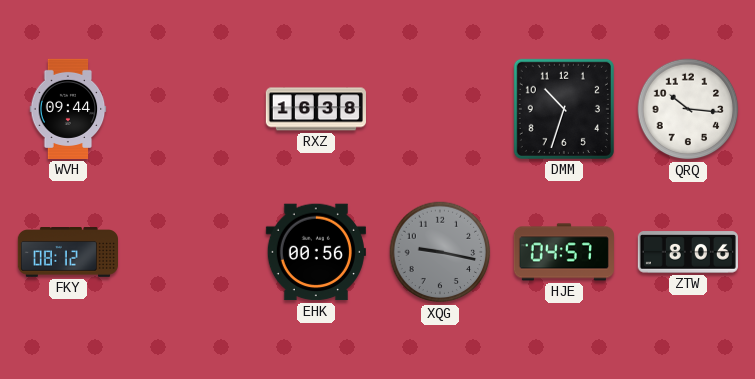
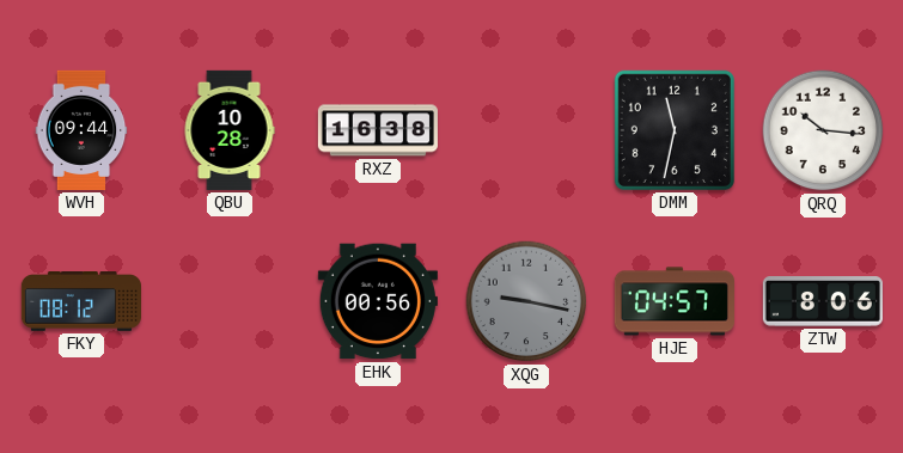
QBU: none -> 10:28 (230, 130)
DMM: 10:33 -> 11:32 (675, 130)
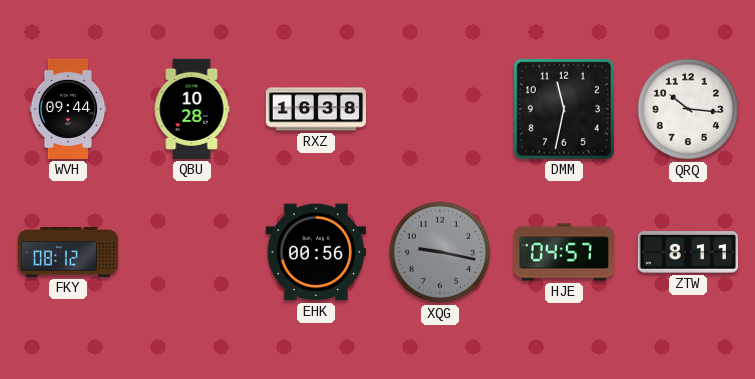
ZTW: 8:06 -> 8:11 (688, 252)
